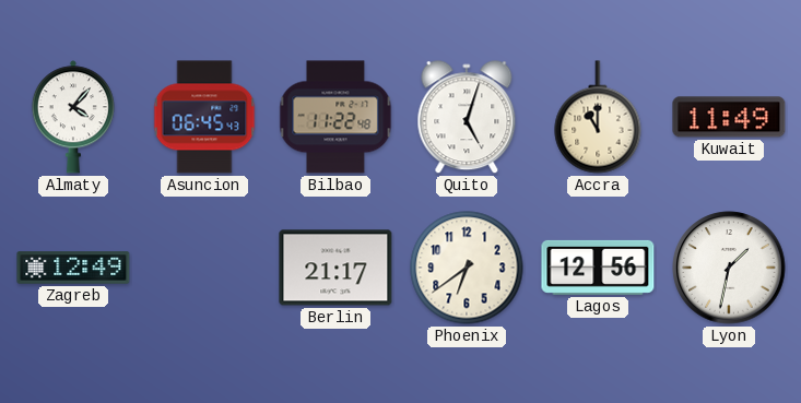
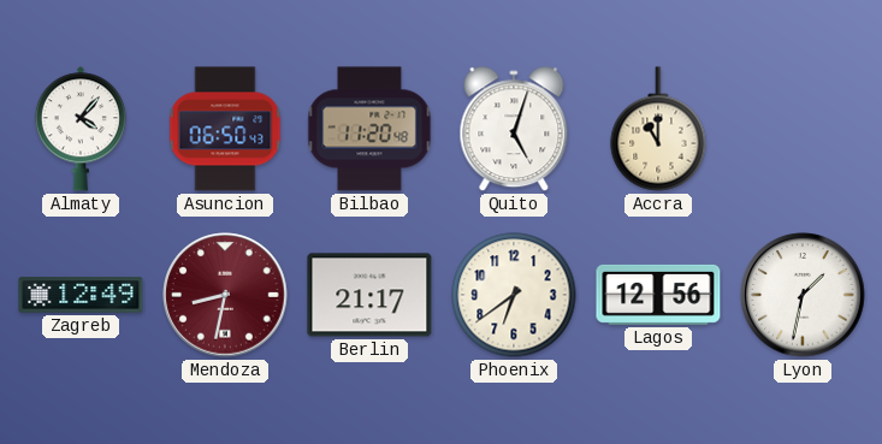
Asuncion: 06:45 -> 06:50 (225, 129)
Bilbao: 11:22 -> 11:20 (369, 129)
Kuwait: 11:49 -> none (729, 117)
Mendoza: none -> 8:32 (225, 295)
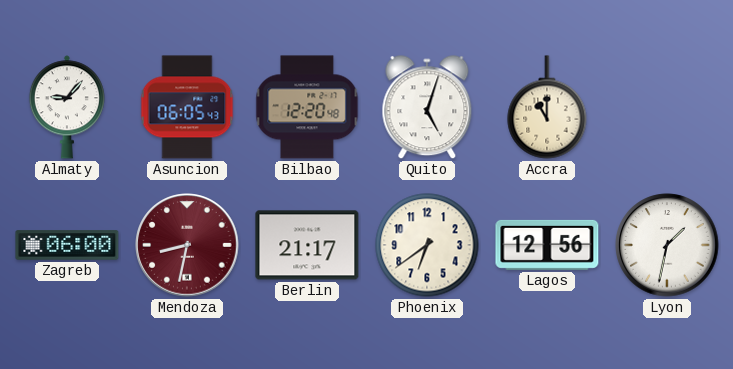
Almaty: 4:07 -> 9:07 (67, 107)
Asuncion: 06:50 -> 06:05 (187, 107)
Bilbao: 11:20 -> 12:20 (307, 107)
Zagreb: 12:49 -> 06:00 (67, 245)
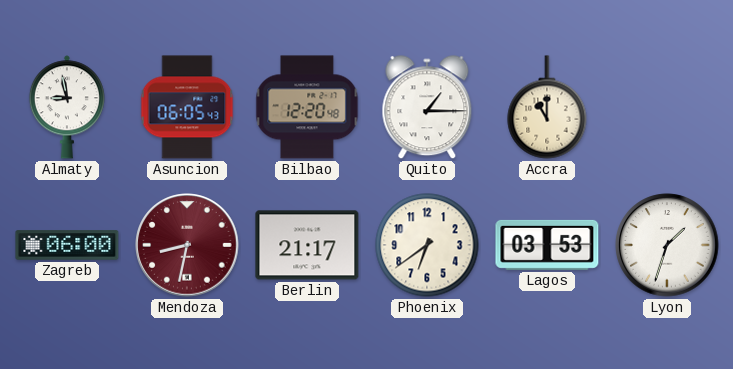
Almaty: 9:07 -> 8:58 (67, 107)
Quito: 5:03 -> 1:15 (427, 108)
Lagos: 12:56 -> 03:53 (547, 245)
Lyon: 1:32 -> 1:33 (667, 245)
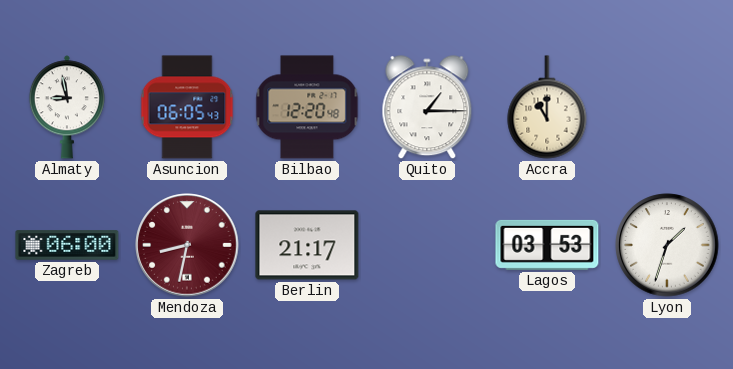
Phoenix: 6:39 -> none (427, 245)
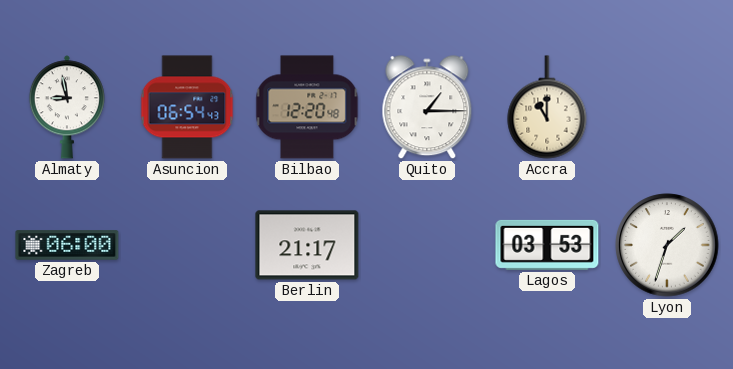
Asuncion: 06:05 -> 06:54 (187, 107)
Mendoza: 8:32 -> none (187, 245)
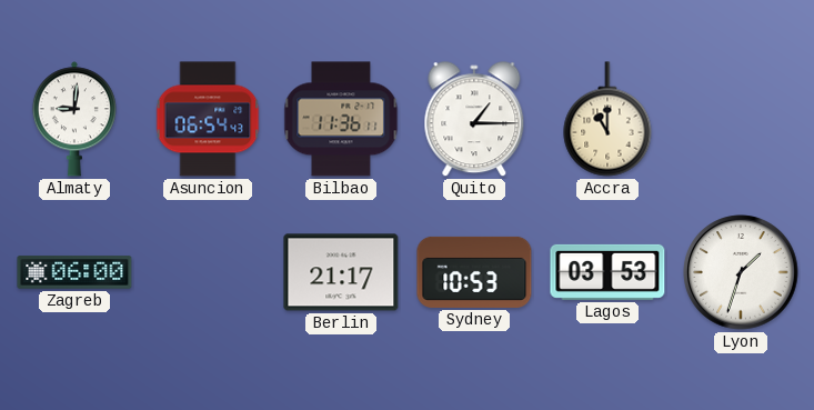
Almaty: 8:58 -> 9:01 (74, 119)
Bilbao: 12:20 -> 11:36 (341, 119)
Sydney: none -> 10:53 (474, 272)
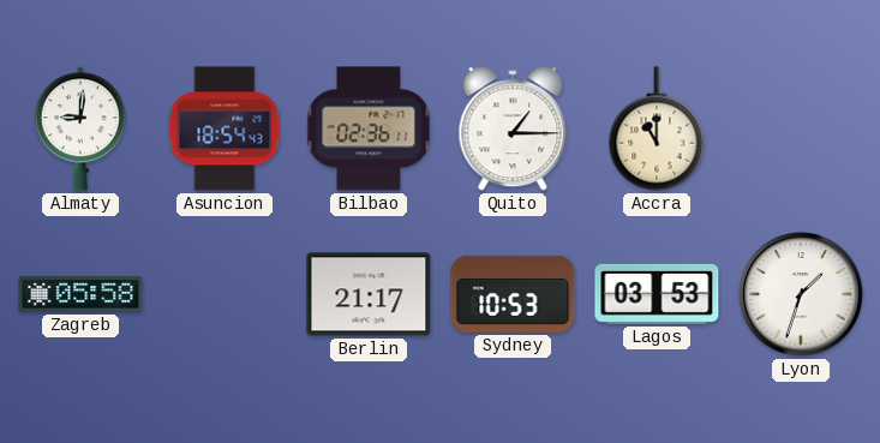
Asuncion: 06:54 -> 18:54 (225, 128)
Bilbao: 11:36 -> 02:36 (369, 128)
Zagreb: 06:00 -> 05:58 (80, 294)
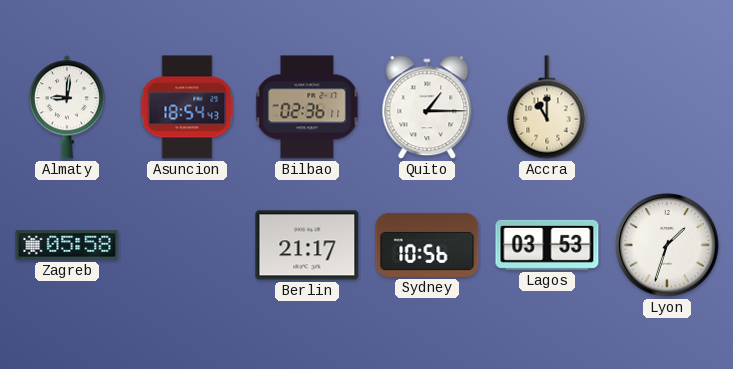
Sydney: 10:53 -> 10:56 (427, 245)
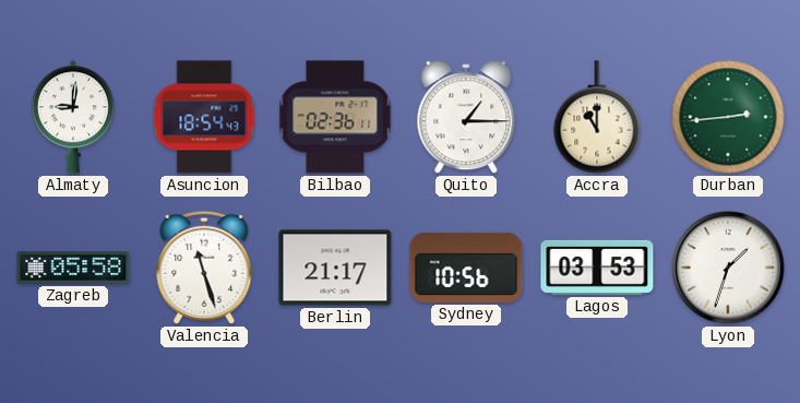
Durban: none -> 2:44 (728, 117)
Valencia: none -> 11:27 (204, 268)
